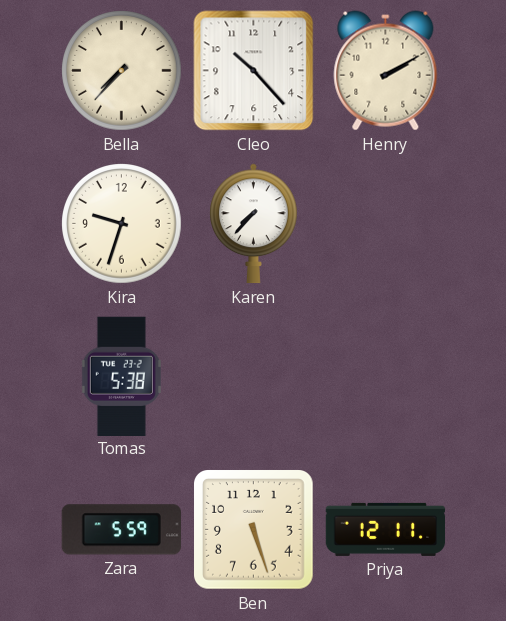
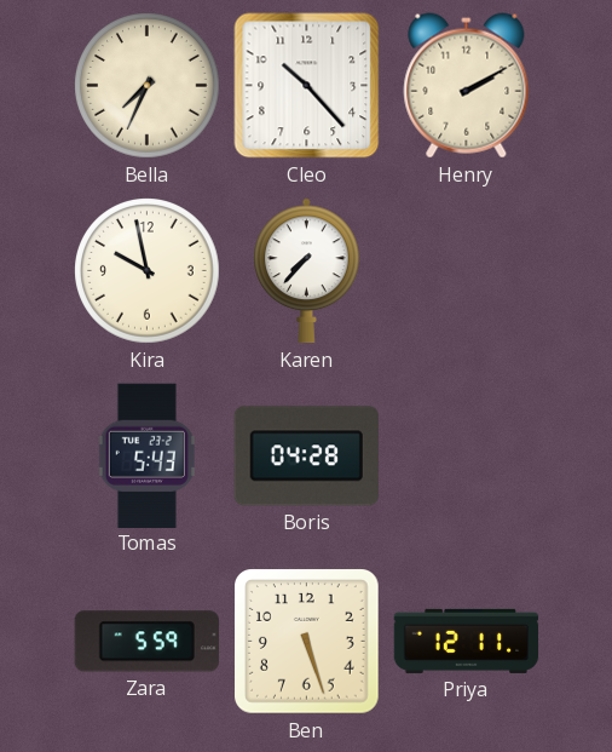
Bella: 7:37 -> 7:34 (148, 86)
Kira: 9:33 -> 9:58 (148, 271)
Tomas: 5:38 -> 5:43 (146, 455)
Boris: none -> 04:28 (306, 457)
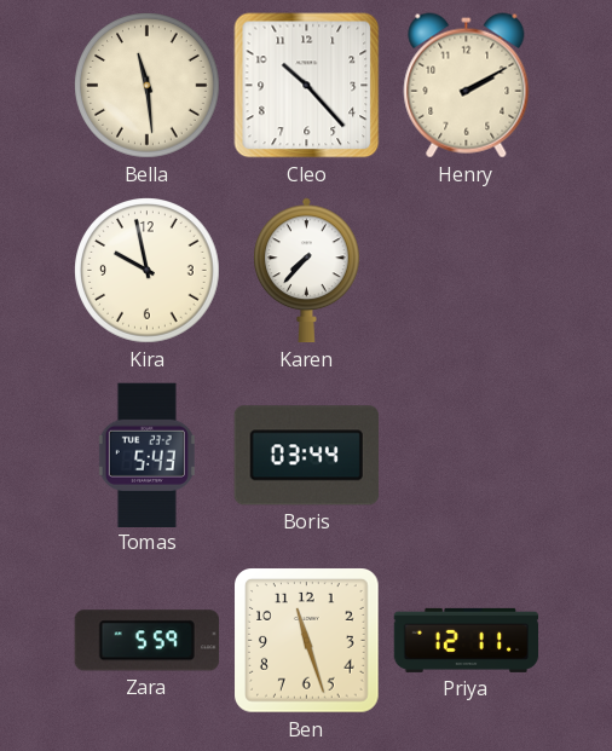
Bella: 7:34 -> 11:29 (148, 86)
Boris: 04:28 -> 03:44 (306, 456)
Ben: 5:27 -> 11:27 (307, 641)
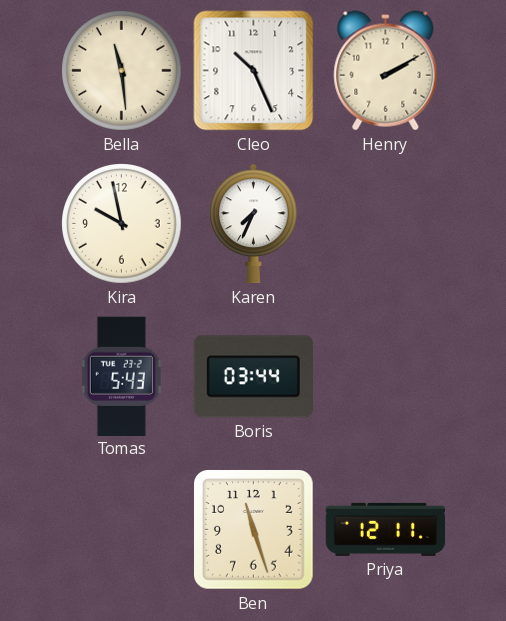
Cleo: 10:23 -> 10:26 (254, 71)
Karen: 7:37 -> 7:34 (254, 224)
Zara: 5:59 -> none (146, 641)
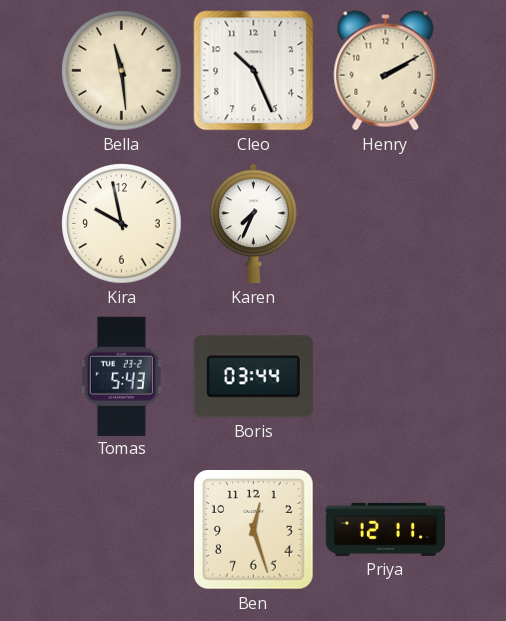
Ben: 11:27 -> 12:27 (254, 530)
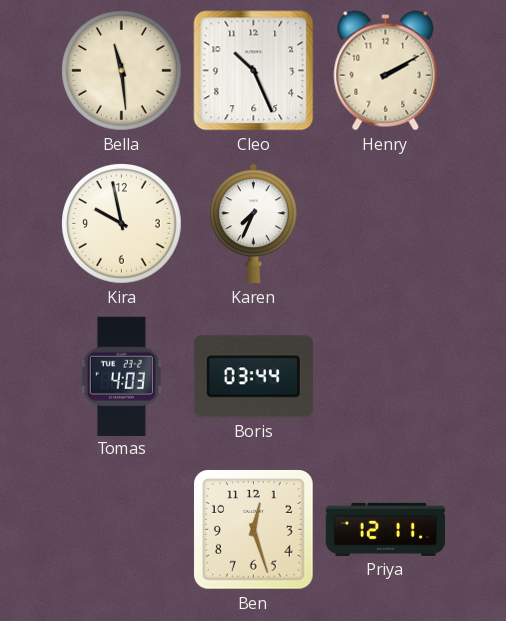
Tomas: 5:43 -> 4:03 (121, 376)
